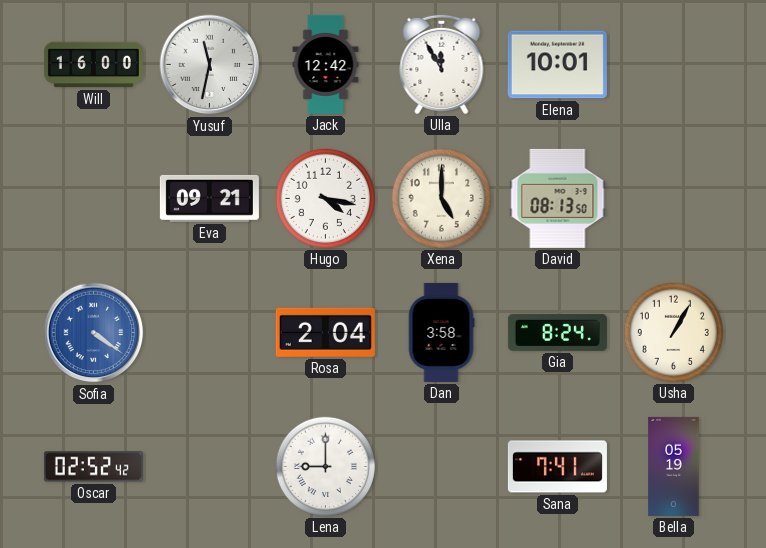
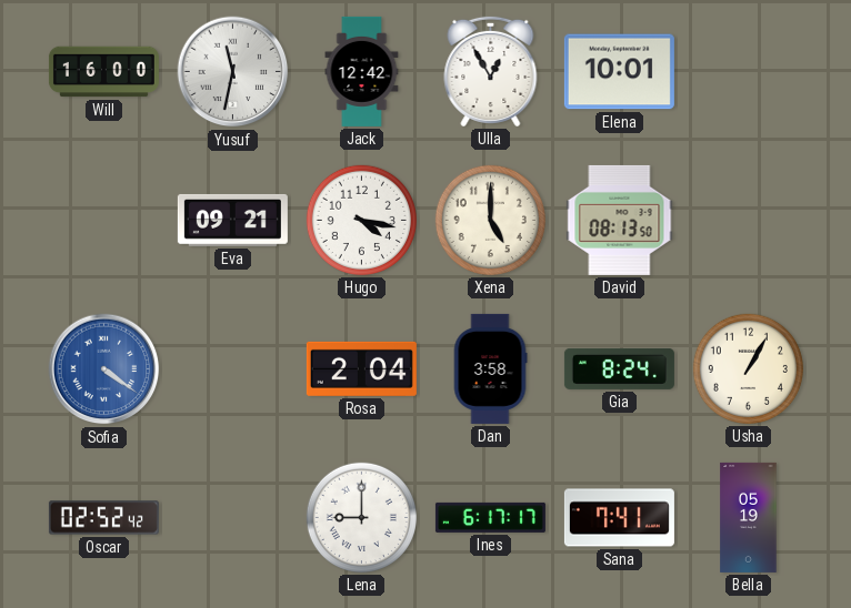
Ulla: 11:55 -> 12:55 (491, 71)
Ines: none -> 6:17 (490, 517)
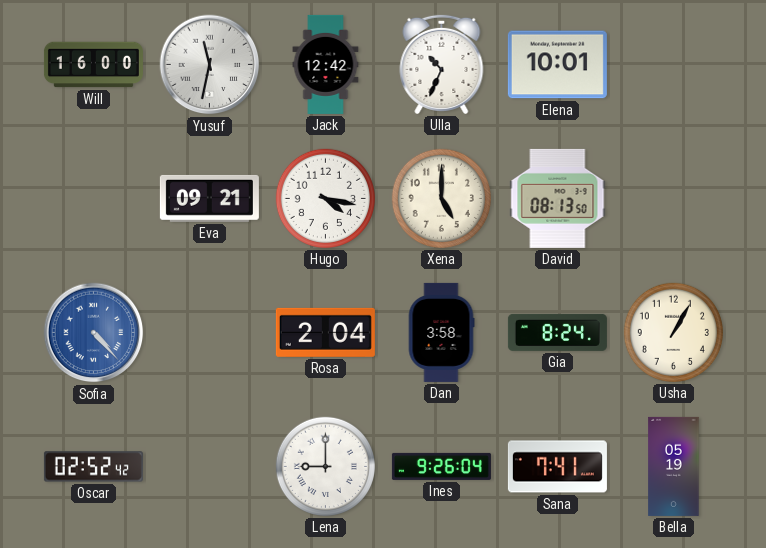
Ulla: 12:55 -> 10:34 (442, 64)
Sofia: 4:21 -> 4:23 (94, 333)
Ines: 6:17 -> 9:26 (441, 466)
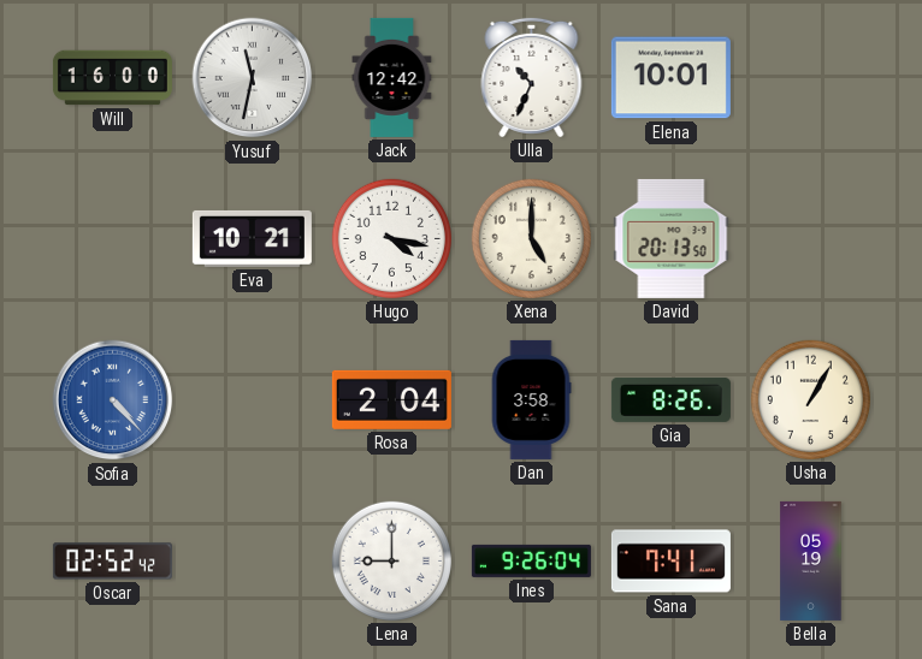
Eva: 09:21 -> 10:21 (252, 238)
David: 08:13 -> 20:13 (672, 238)
Gia: 8:24 -> 8:26 (670, 399)
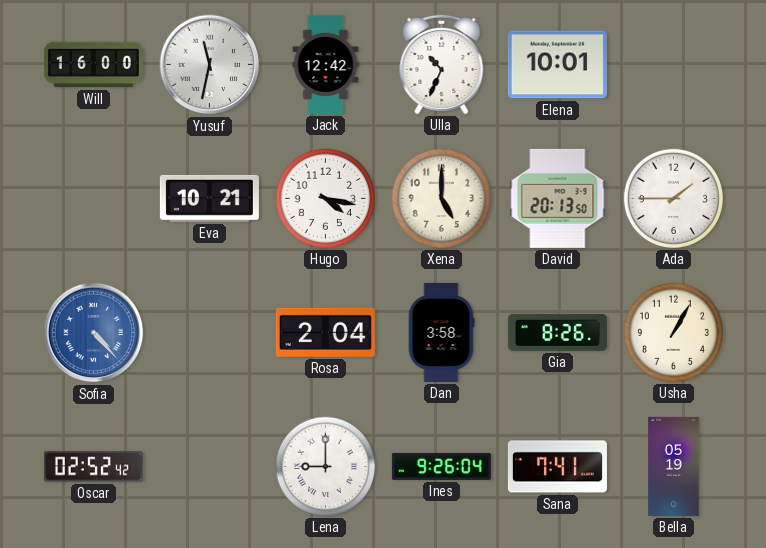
Ada: none -> 1:45 (673, 198)
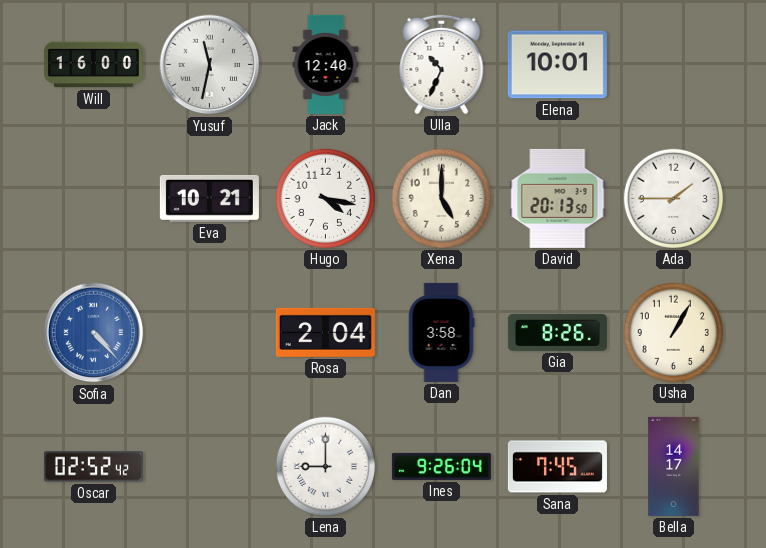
Jack: 12:42 -> 12:40 (326, 64)
Sana: 7:41 -> 7:45 (557, 467)
Bella: 05:19 -> 14:17 (674, 466)
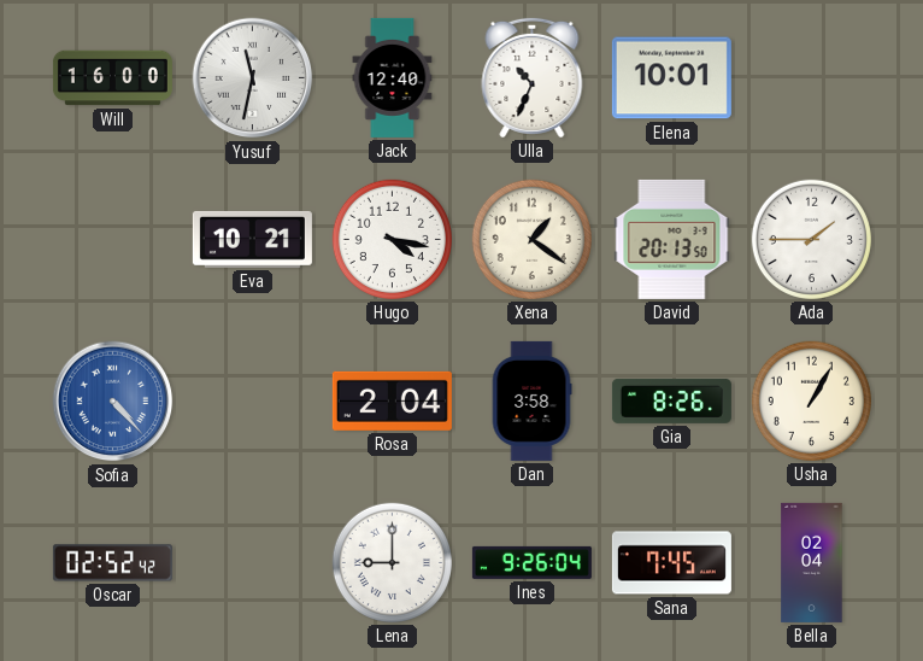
Xena: 5:00 -> 1:21 (531, 239)
Bella: 14:17 -> 02:04 (812, 562)
